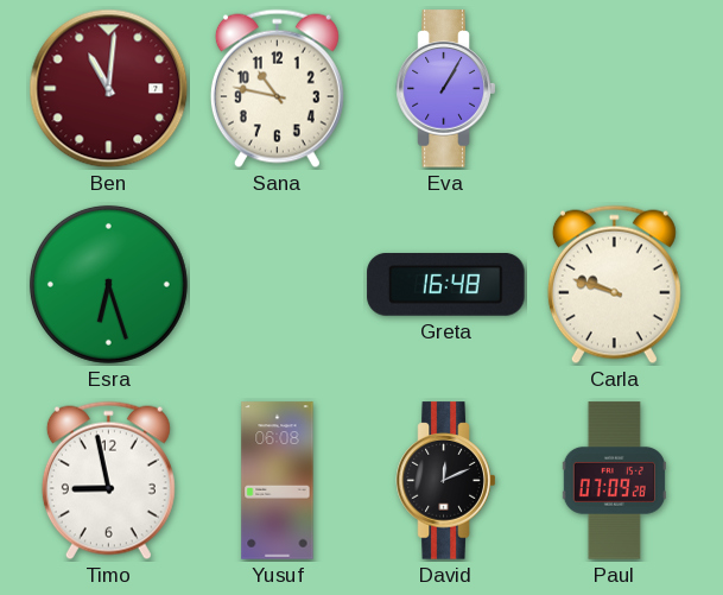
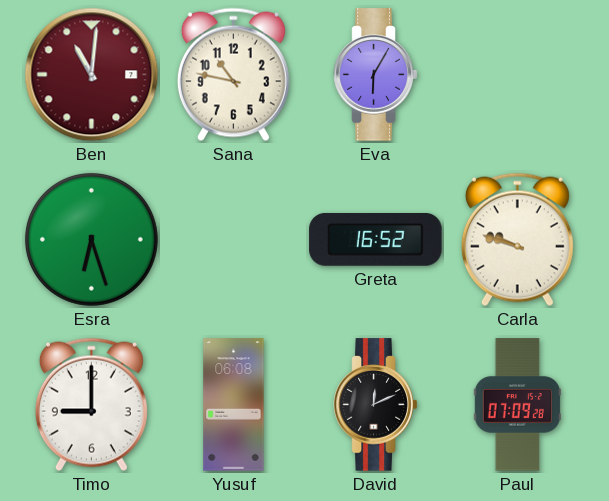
Eva: 1:05 -> 6:05 (376, 75)
Greta: 16:48 -> 16:52 (376, 240)
Timo: 8:58 -> 9:00 (91, 405)
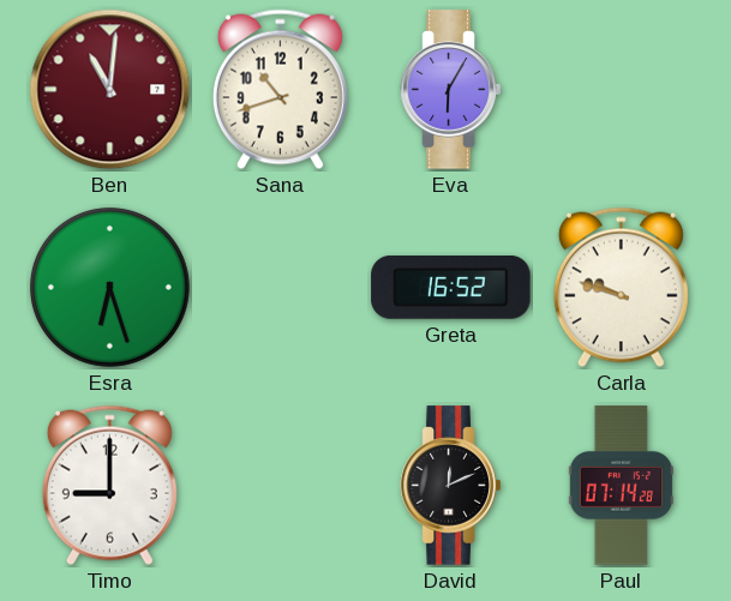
Sana: 10:47 -> 10:42 (280, 90)
Yusuf: 06:08 -> none (234, 405)
Paul: 07:09 -> 07:14 (621, 486)
